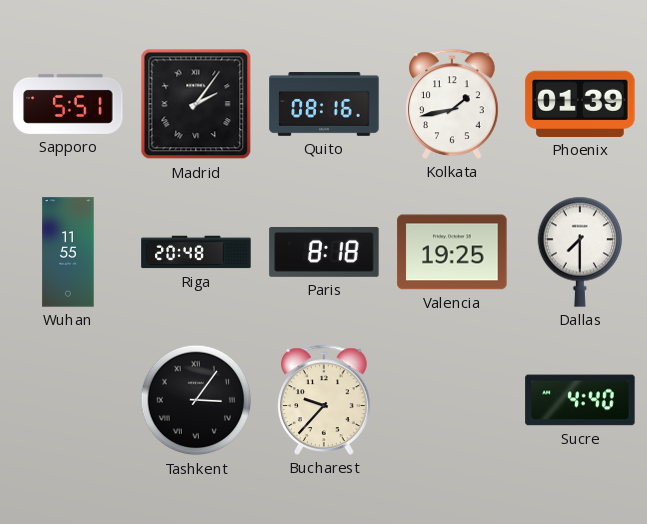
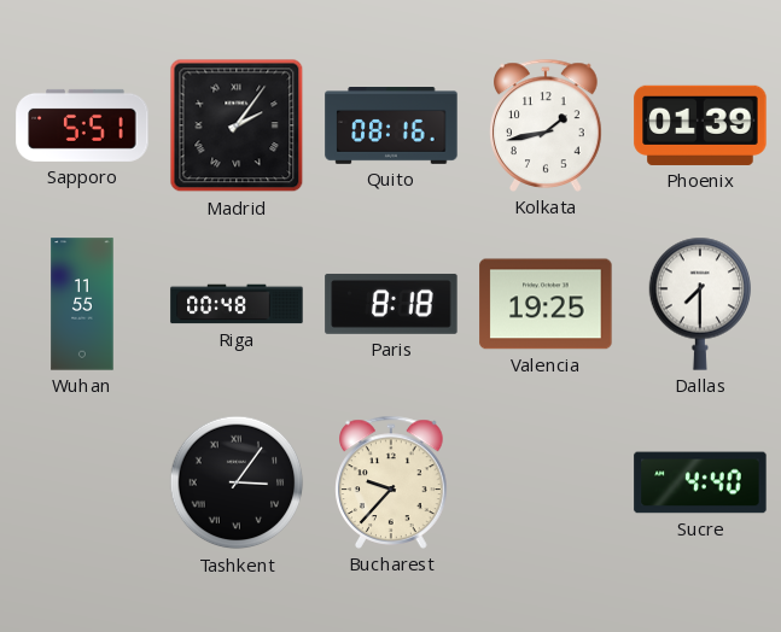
Riga: 20:48 -> 00:48 (237, 304)
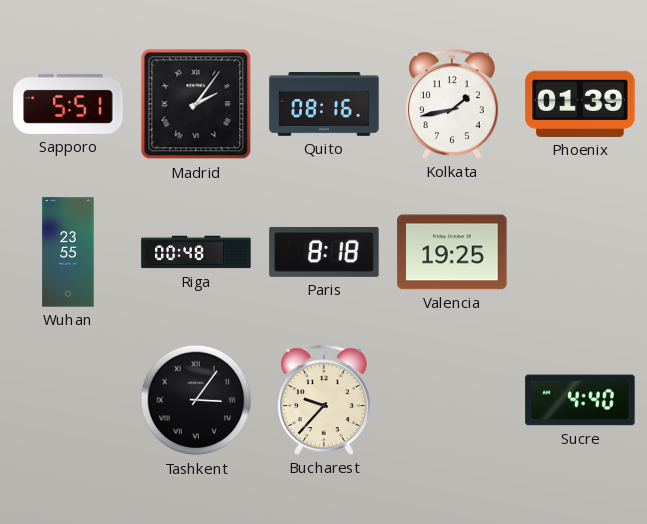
Wuhan: 11:55 -> 23:55 (68, 252)
Dallas: 7:30 -> none (700, 304)
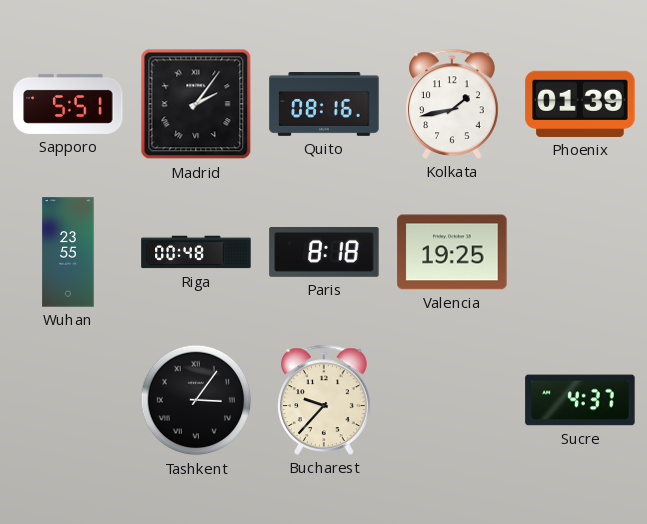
Sucre: 4:40 -> 4:37 (580, 400)
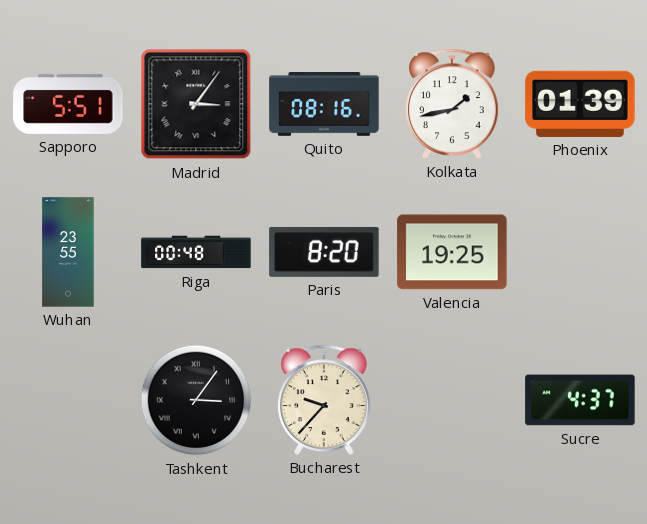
Madrid: 2:06 -> 3:06 (196, 104)
Paris: 8:18 -> 8:20 (324, 252)
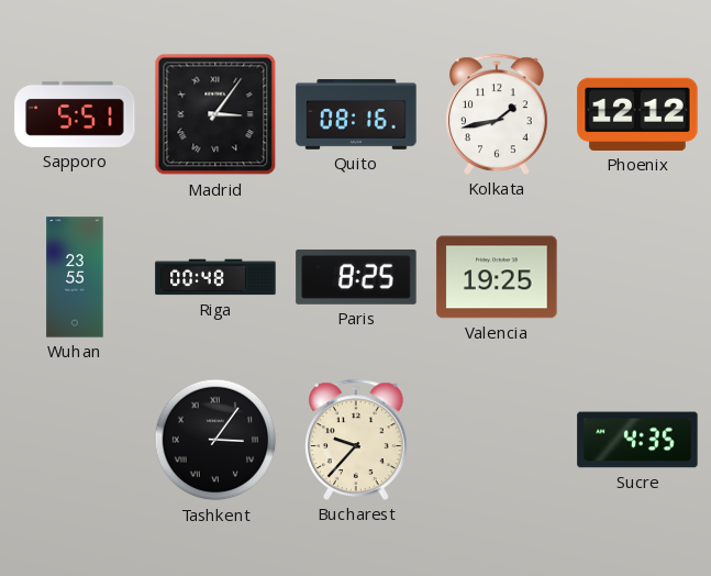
Phoenix: 01:39 -> 12:12 (637, 114)
Paris: 8:20 -> 8:25 (356, 277)
Sucre: 4:37 -> 4:35 (637, 440)
